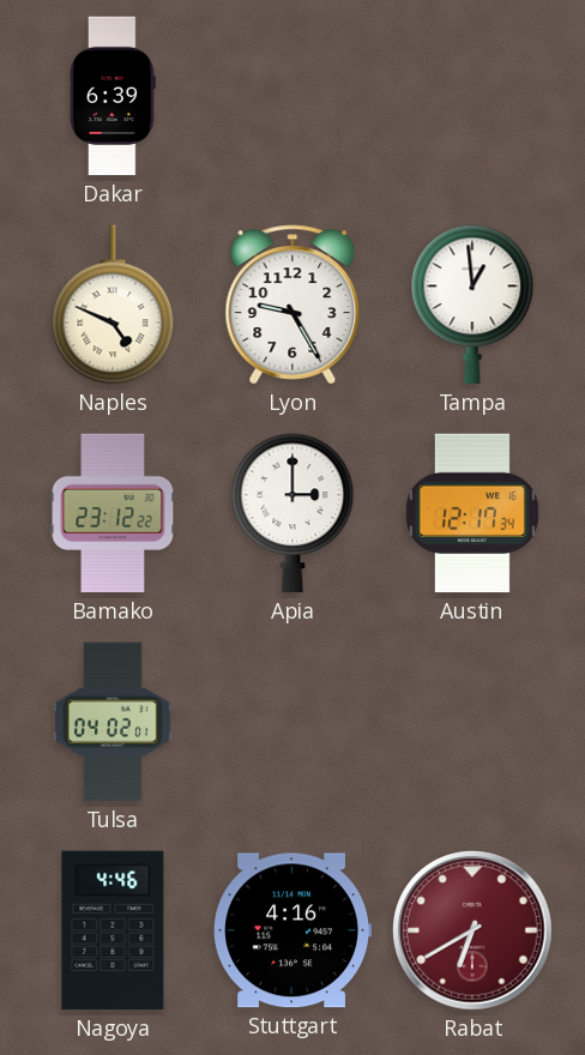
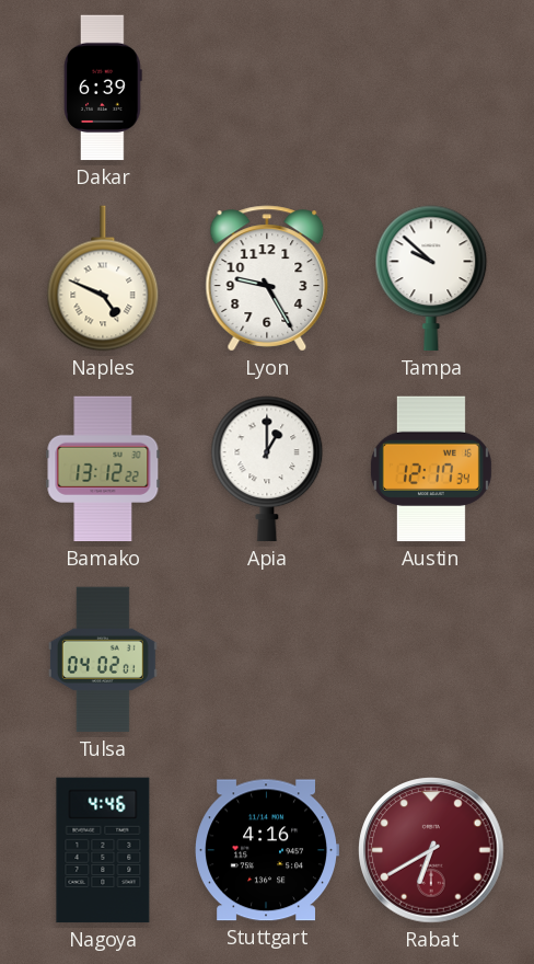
Tampa: 12:59 -> 9:52 (431, 278)
Bamako: 23:12 -> 13:12 (103, 469)
Apia: 3:00 -> 1:00 (267, 469)
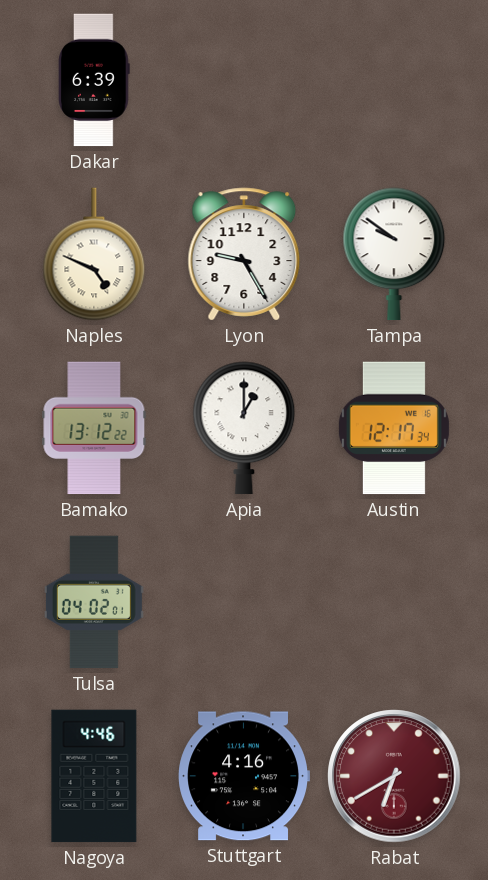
Tampa: 9:52 -> 9:51 (394, 254)
